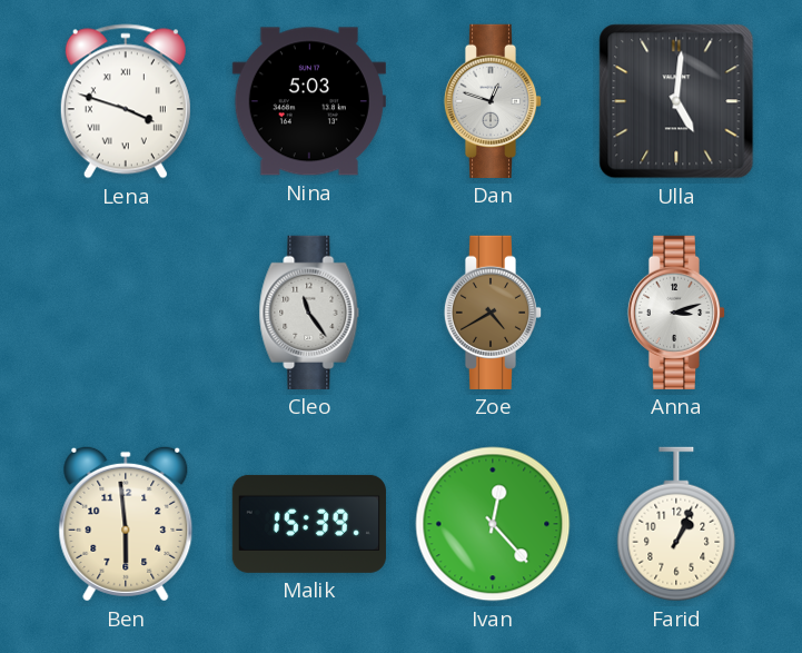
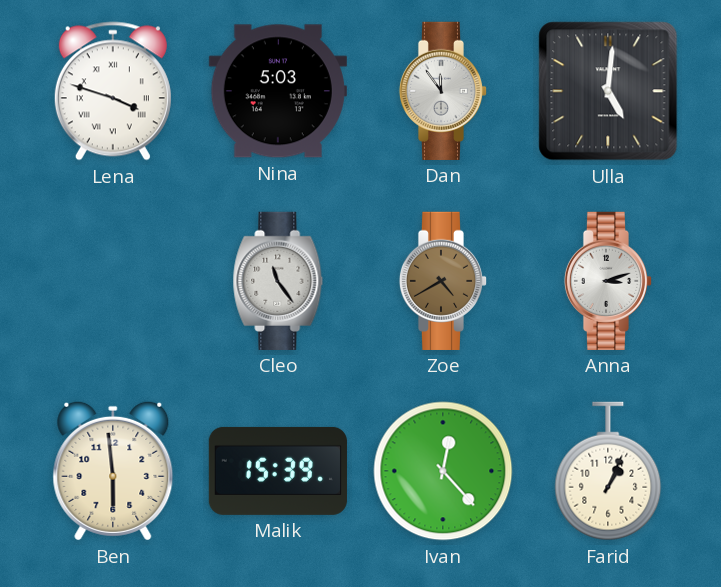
Dan: 12:48 -> 11:54 (443, 91)
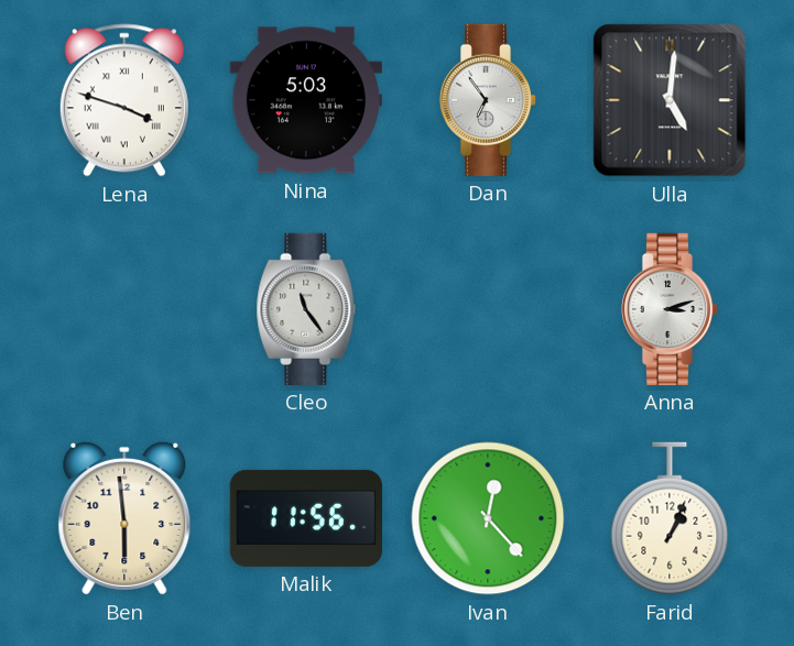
Dan: 11:54 -> 6:54 (488, 100)
Zoe: 4:40 -> none (443, 281)
Malik: 15:39 -> 11:56 (305, 518)
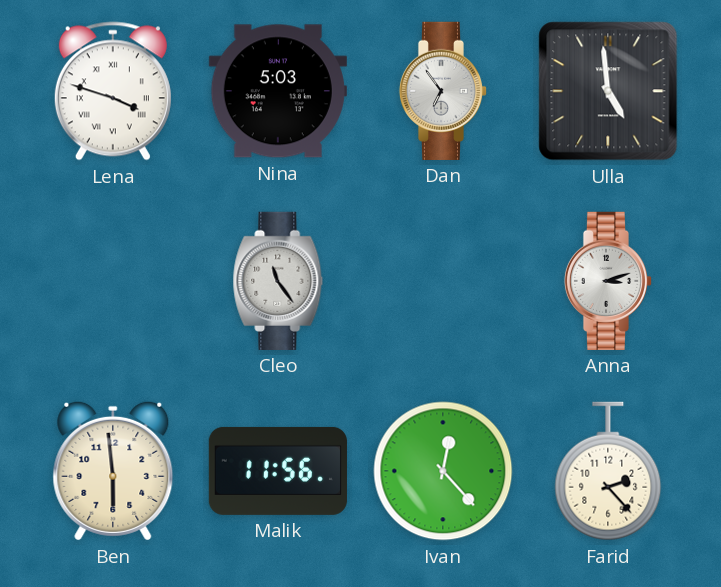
Ulla: 5:01 -> 4:59 (608, 91)
Farid: 1:04 -> 2:23 (608, 471)
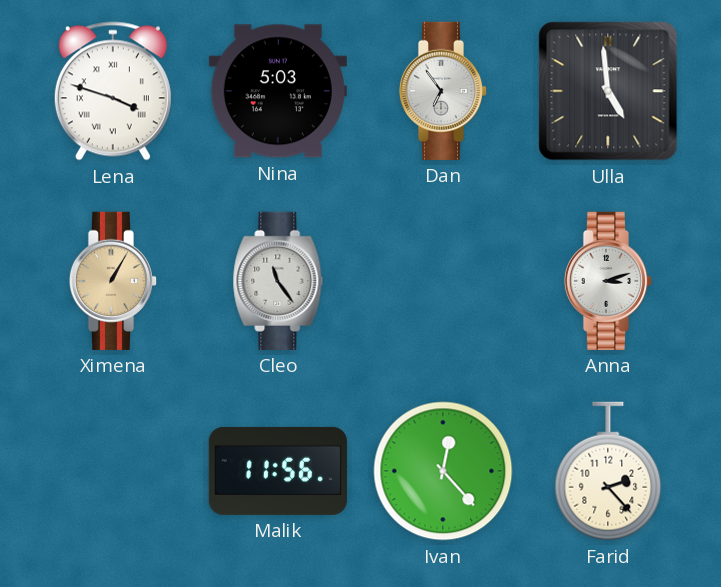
Ximena: none -> 1:05 (113, 281)
Ben: 5:59 -> none (113, 471)
